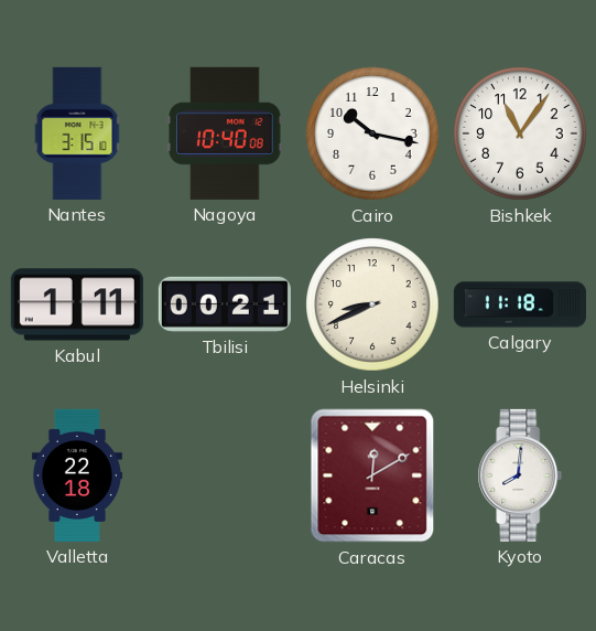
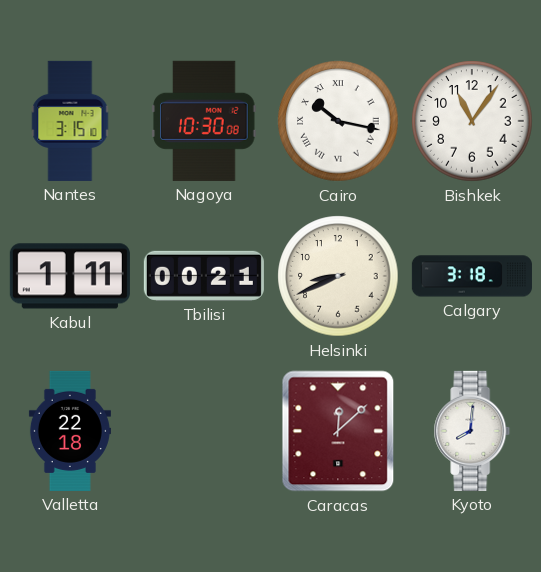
Nagoya: 10:40 -> 10:30 (204, 121)
Cairo numerals: Arabic -> Roman (338, 121)
Calgary: 11:18 -> 3:18 (472, 276)
Caracas: 12:10 -> 12:08 (338, 431)
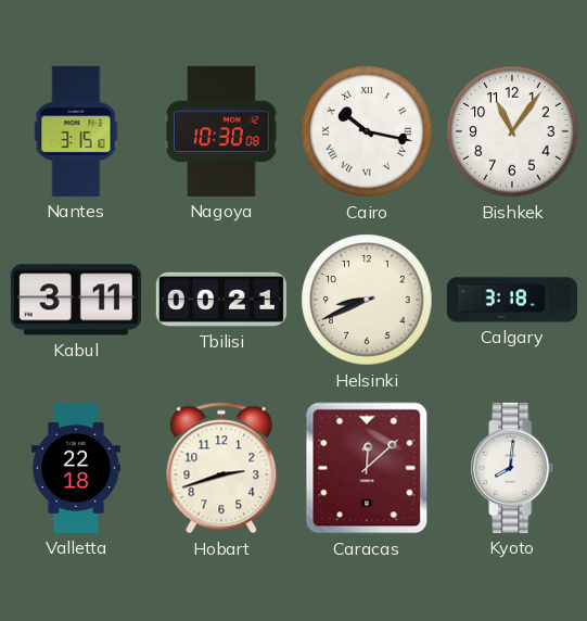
Kabul: 1:11 -> 3:11 (76, 300)
Hobart: none -> 2:42 (221, 468)
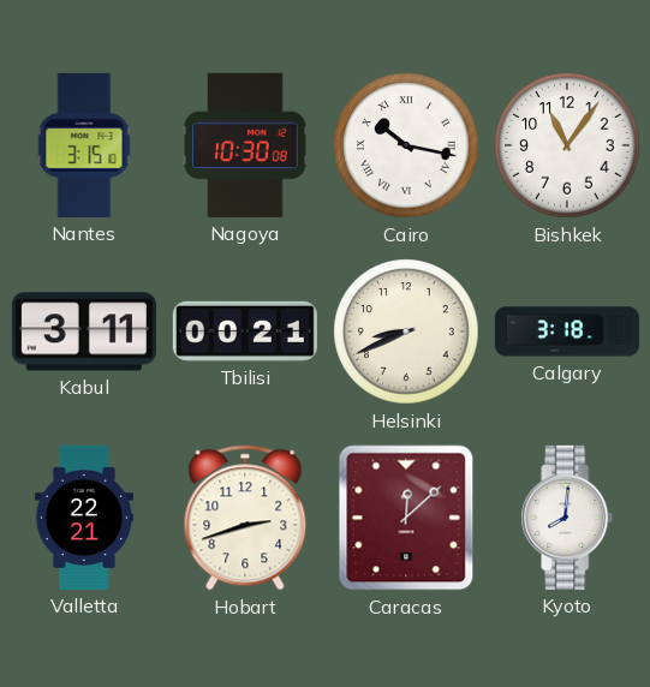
Valletta: 22:18 -> 22:21 (84, 518)
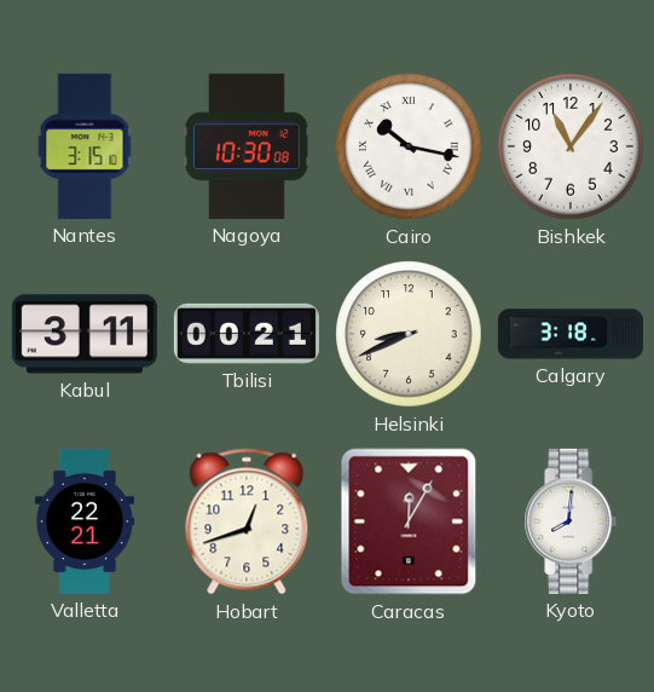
Hobart: 2:42 -> 12:42 (247, 521)
Caracas: 12:08 -> 12:05 (409, 521)
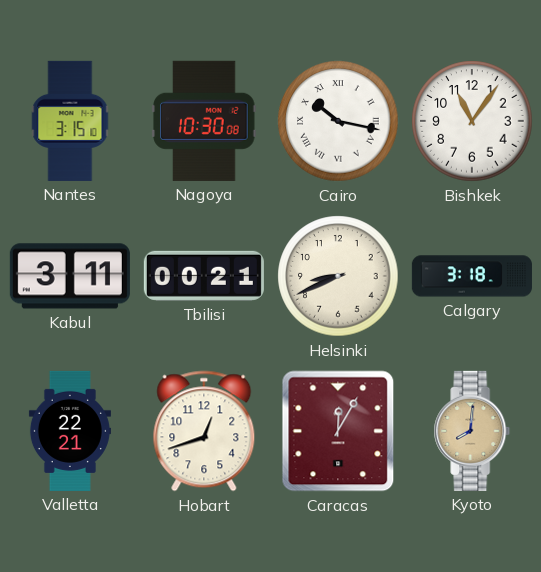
Kyoto dial: white -> champagne (472, 431)
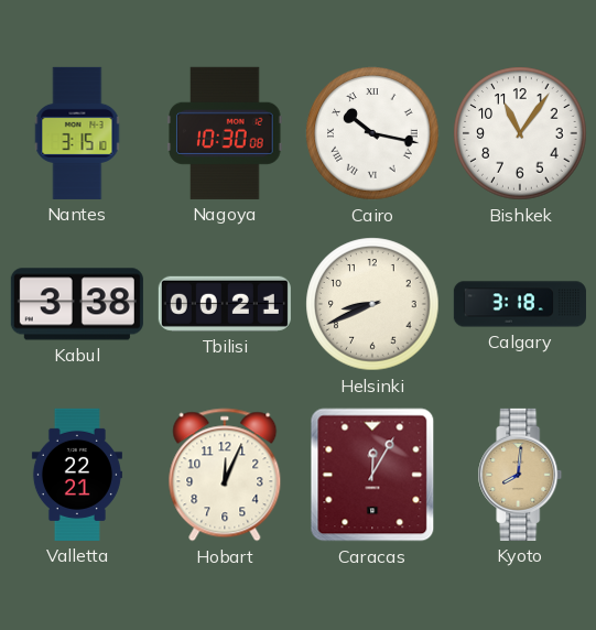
Kabul: 3:11 -> 3:38 (77, 304)
Hobart: 12:42 -> 12:04 (225, 475)
